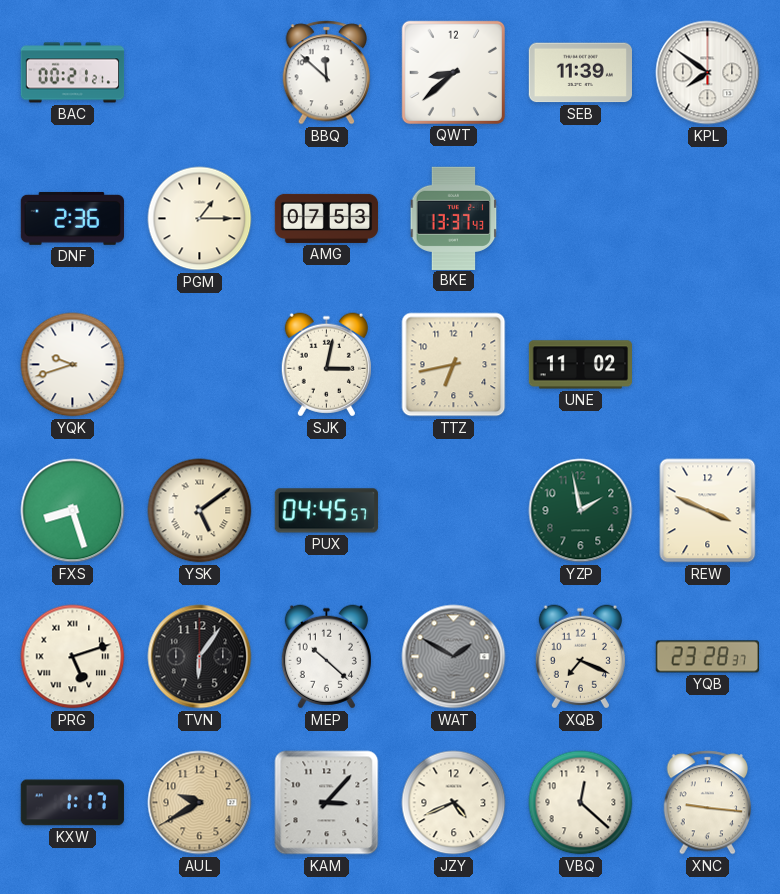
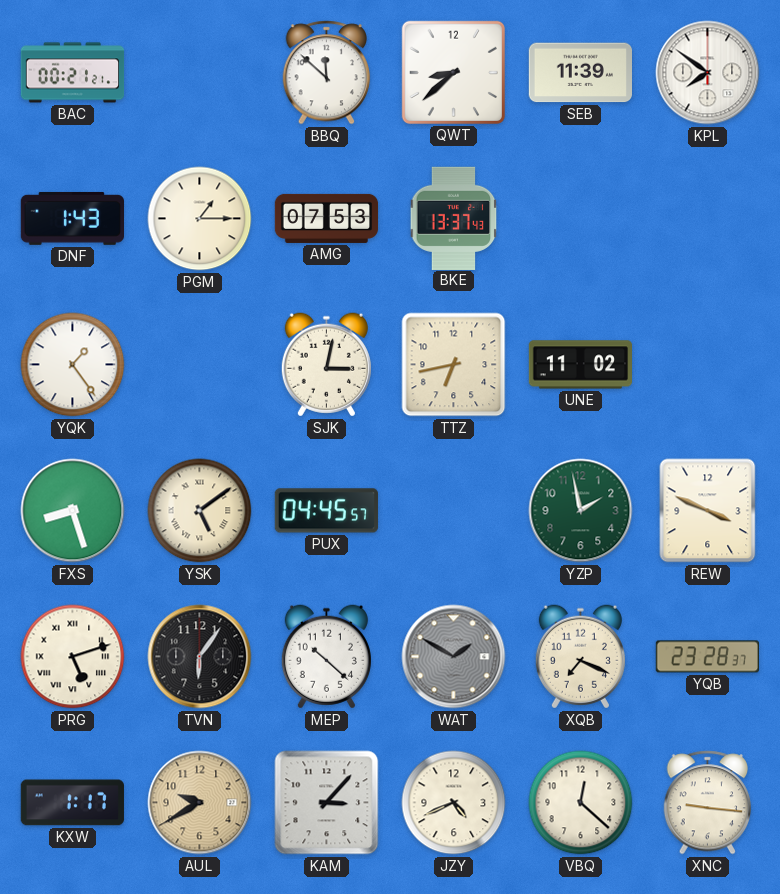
DNF: 2:36 -> 1:43 (72, 218)
YQK: 9:42 -> 1:24 (73, 365)
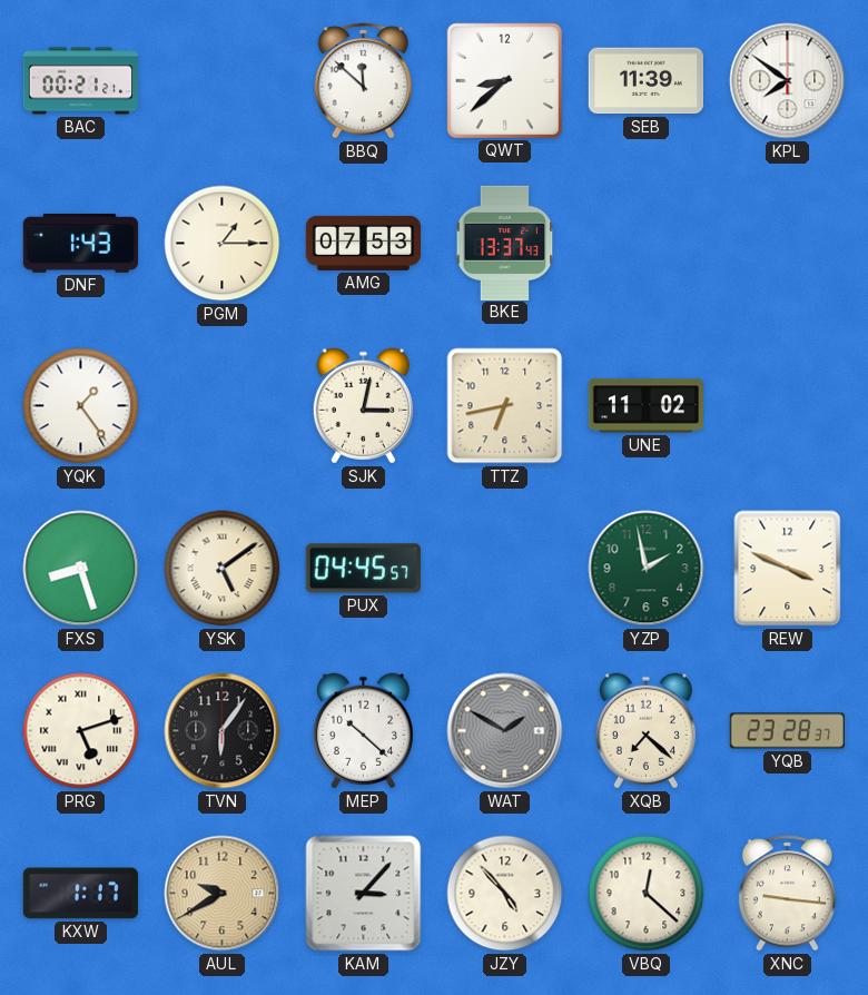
XQB: 7:19 -> 7:22 (645, 731)
JZY: 4:41 -> 4:53 (505, 894)
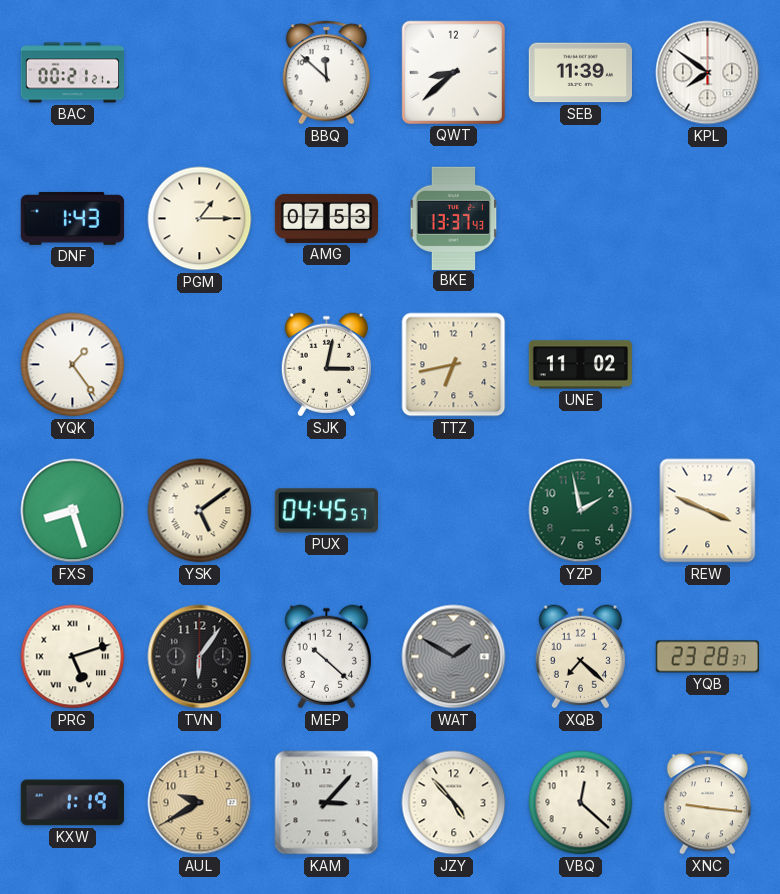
KXW: 1:17 -> 1:19 (72, 803)
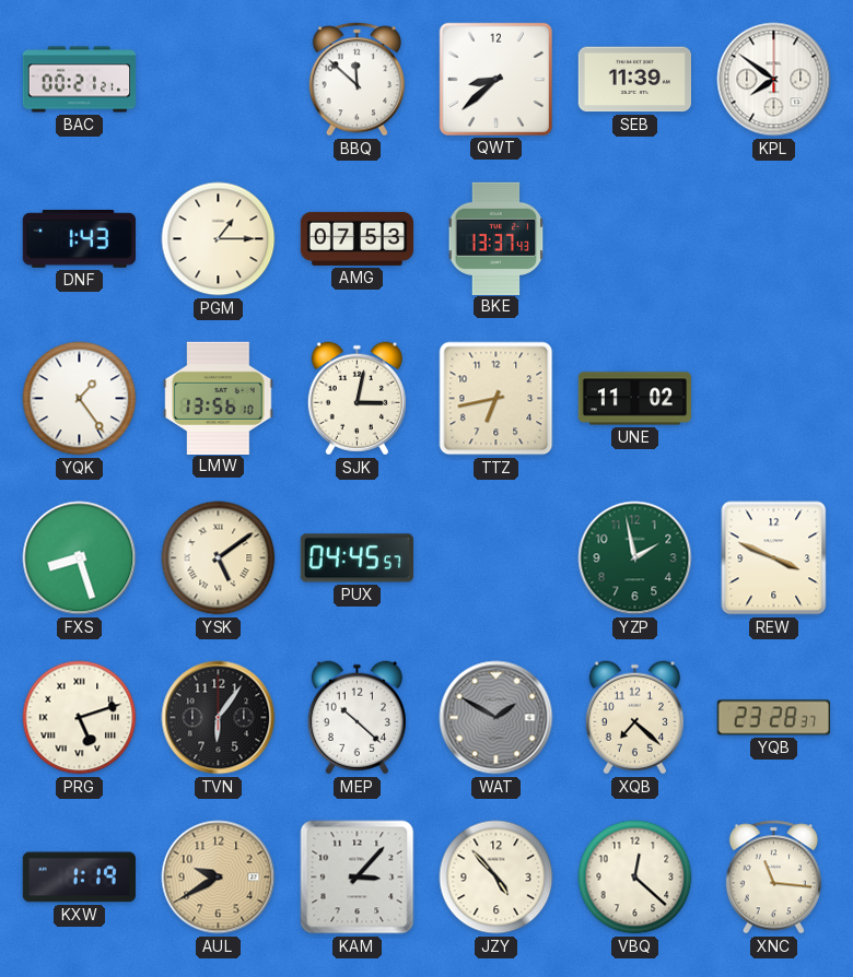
LMW: none -> 13:56 (219, 398)
XNC: 9:16 -> 11:16 (774, 878)
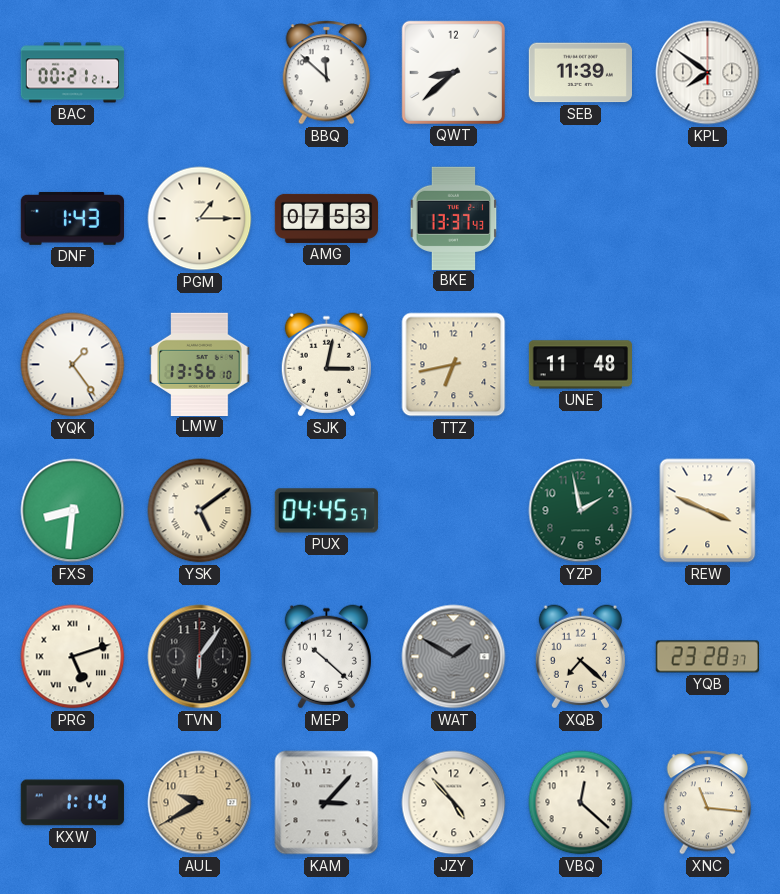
UNE: 11:02 -> 11:48 (580, 365)
FXS: 8:27 -> 8:31 (73, 511)
KXW: 1:19 -> 1:14 (72, 803)
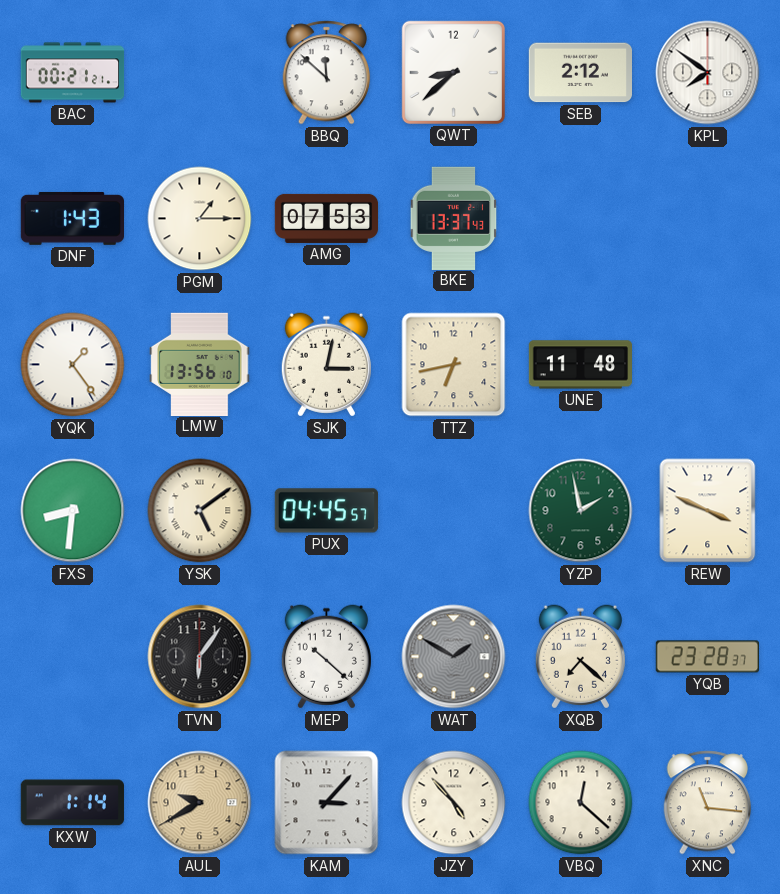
SEB: 11:39 -> 2:12 (580, 73)
PRG: 5:12 -> none (73, 657)
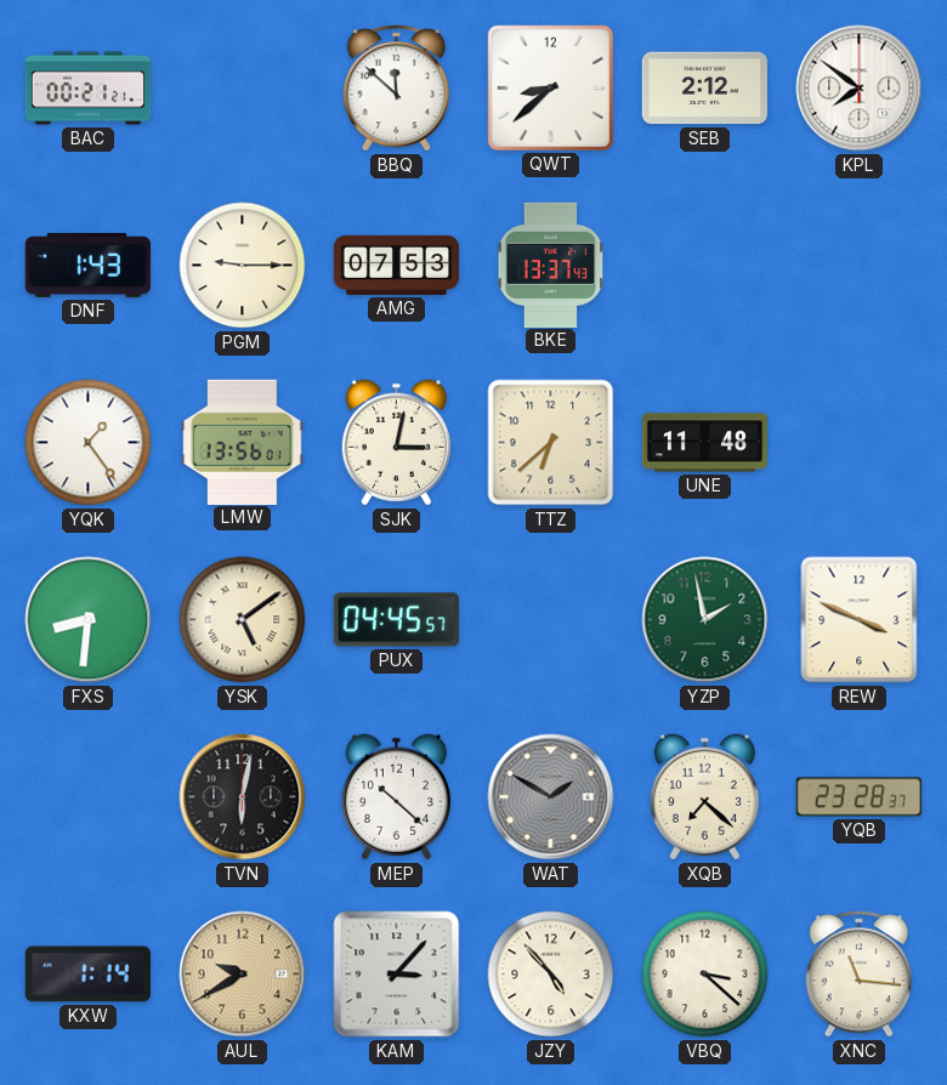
PGM: 1:15 -> 9:15 (243, 266)
LMW: 13:56:10 -> 13:56:01 (243, 442)
TTZ: 6:43 -> 6:38 (551, 443)
TVN: 6:06 -> 6:02 (243, 797)
VBQ: 12:22 -> 3:22 (705, 975)
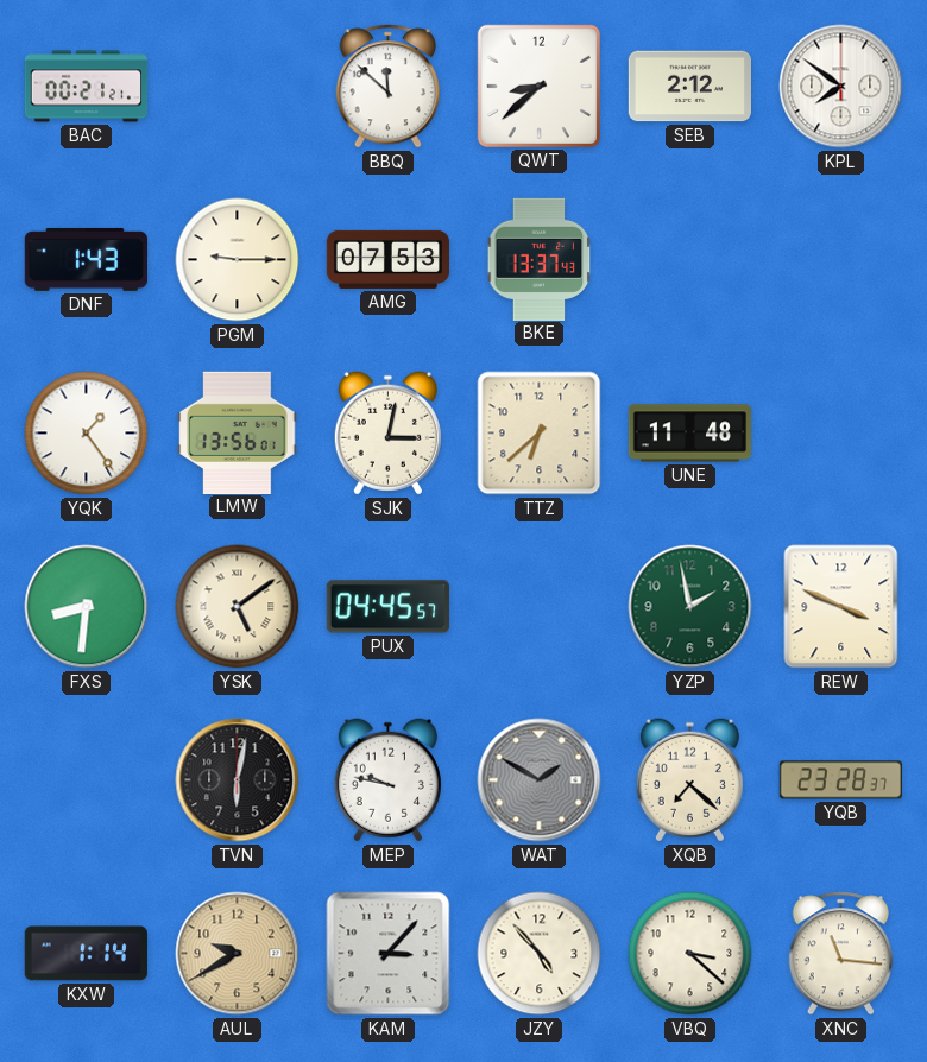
MEP: 10:22 -> 9:47 (387, 780)
